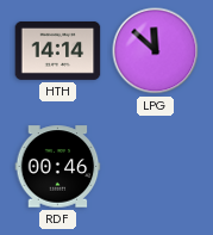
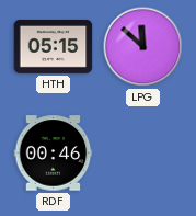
HTH: 14:14 -> 05:15 (54, 46)
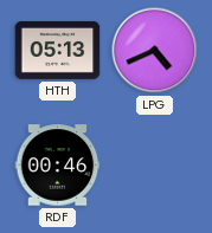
HTH: 05:15 -> 05:13 (58, 50)
LPG: 11:52 -> 4:41 (155, 51)
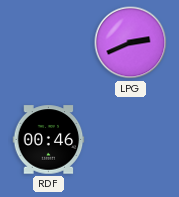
HTH: 05:13 -> none (58, 50)
LPG: 4:41 -> 2:41 (131, 43)
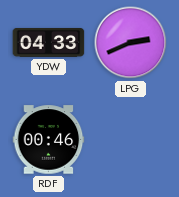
YDW: none -> 04:33 (49, 42)
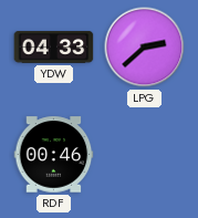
LPG: 2:41 -> 2:38 (145, 48)
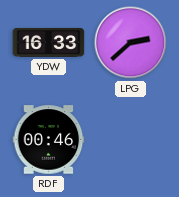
YDW: 04:33 -> 16:33 (49, 42)
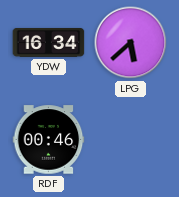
YDW: 16:33 -> 16:34 (49, 42)
LPG: 2:38 -> 5:38 (131, 43)
